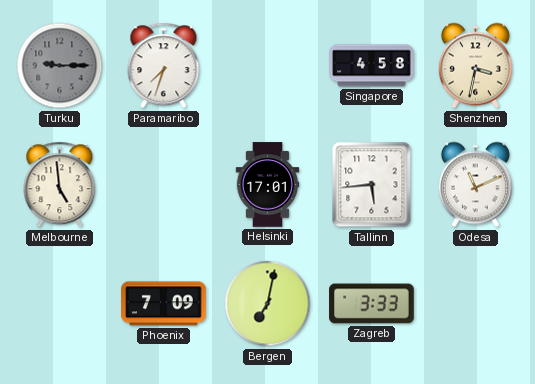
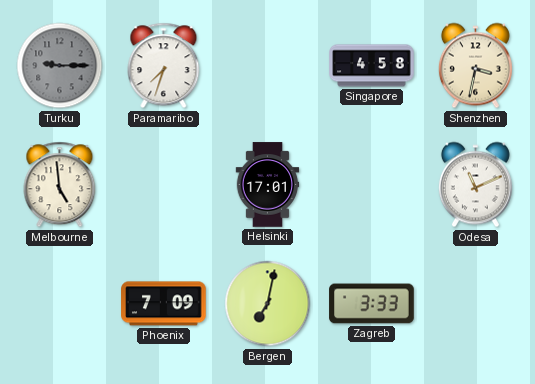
Tallinn: 5:44 -> none (372, 185)
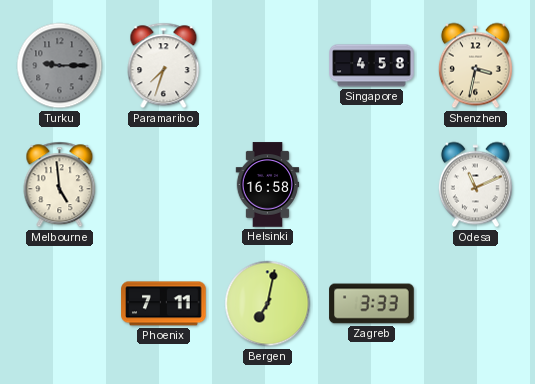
Helsinki: 17:01 -> 16:58 (268, 185)
Phoenix: 7:09 -> 7:11 (164, 304)
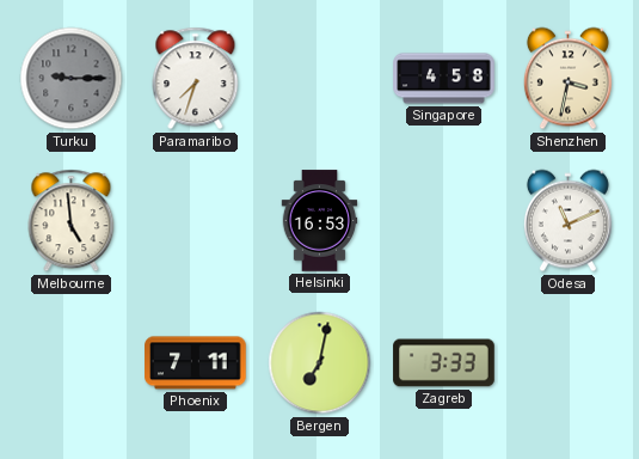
Helsinki: 16:58 -> 16:53 (320, 221)
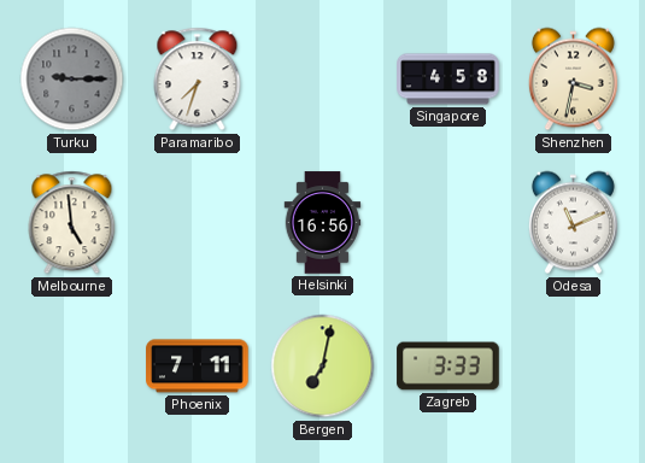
Helsinki: 16:53 -> 16:56 (323, 223)
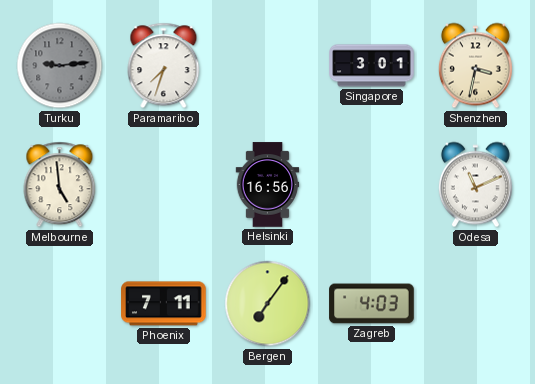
Turku: 9:15 -> 9:14 (60, 66)
Singapore: 4:58 -> 3:01 (372, 66)
Bergen: 7:02 -> 7:06 (268, 304)
Zagreb: 3:33 -> 4:03 (372, 304)
